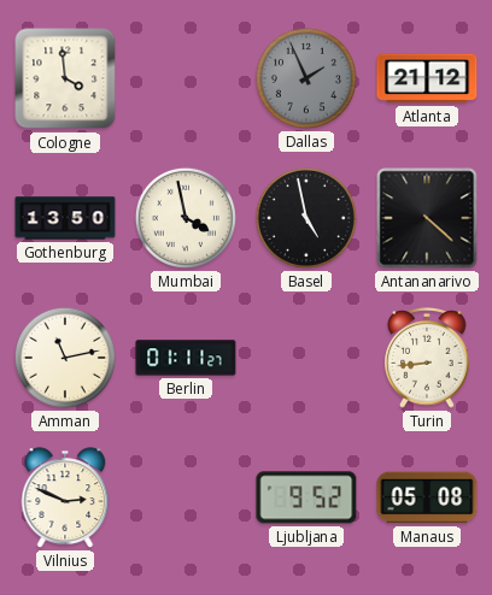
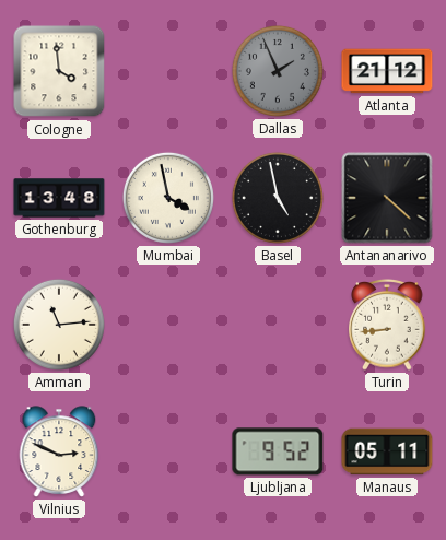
Gothenburg: 13:50 -> 13:48 (59, 198)
Amman: 11:13 -> 11:14 (59, 325)
Berlin: 01:11 -> none (186, 358)
Manaus: 05:08 -> 05:11 (387, 451)
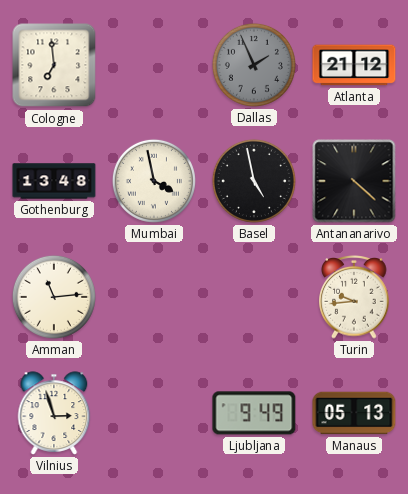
Cologne: 3:59 -> 6:59 (54, 65)
Turin: 8:44 -> 9:44 (354, 298)
Vilnius: 2:49 -> 2:57 (54, 413)
Ljubljana: 9:52 -> 9:49 (254, 413)
Manaus: 05:11 -> 05:13 (354, 413)
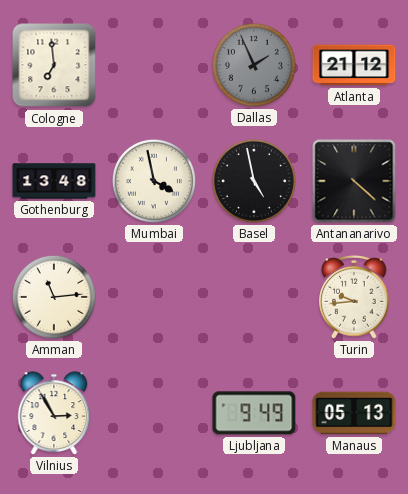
Vilnius: 2:57 -> 2:55 (54, 413)
